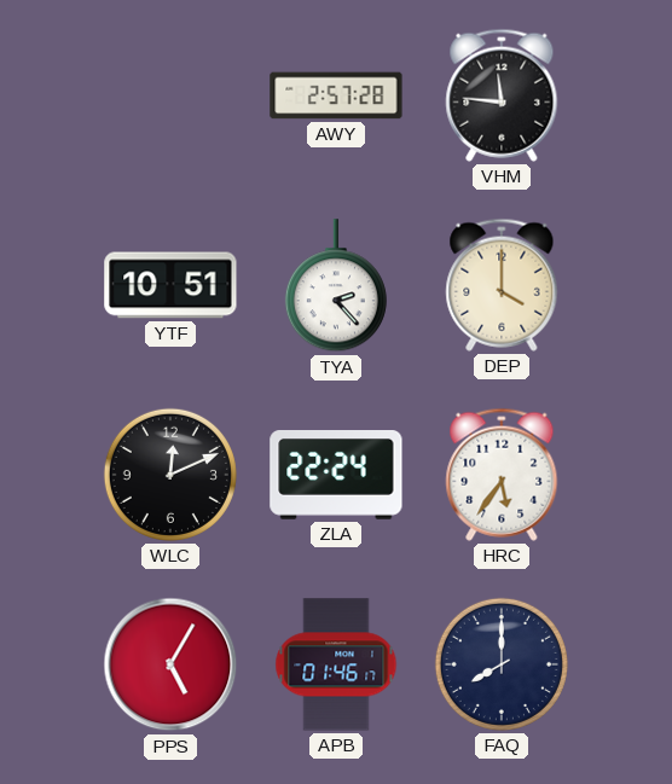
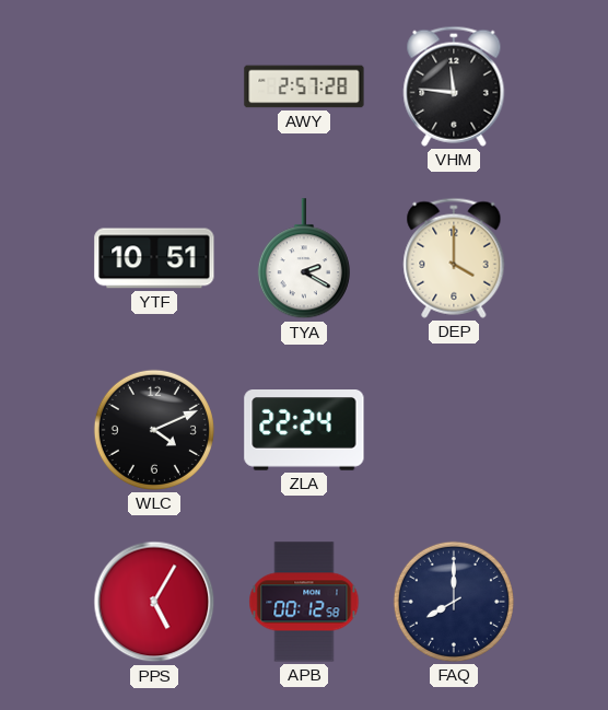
TYA: 2:23 -> 2:20 (304, 259)
WLC: 12:11 -> 4:11 (154, 430)
HRC: 5:36 -> none (502, 475)
APB: 01:46 -> 00:12 (304, 602)
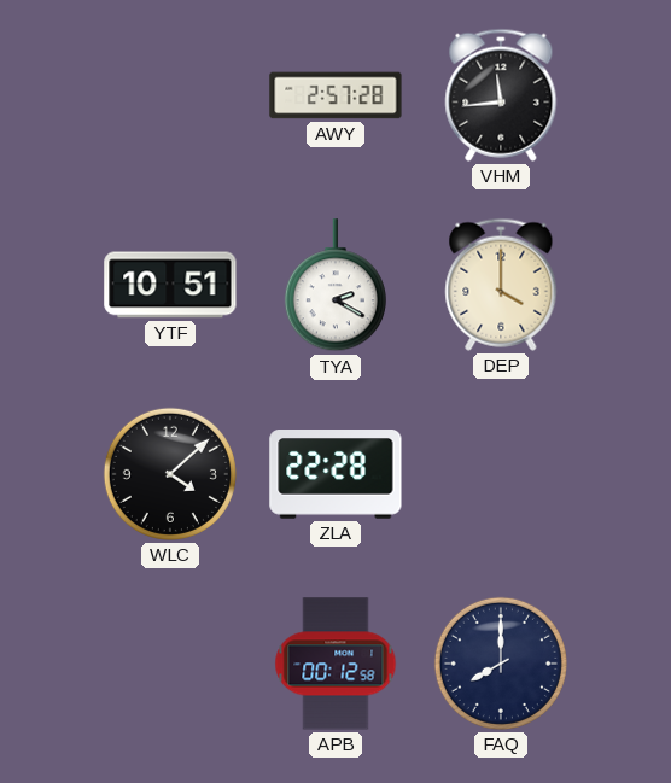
VHM: 11:46 -> 11:44 (501, 95)
WLC: 4:11 -> 4:08 (170, 474)
ZLA: 22:24 -> 22:28 (335, 475)
PPS: 5:05 -> none (154, 602)
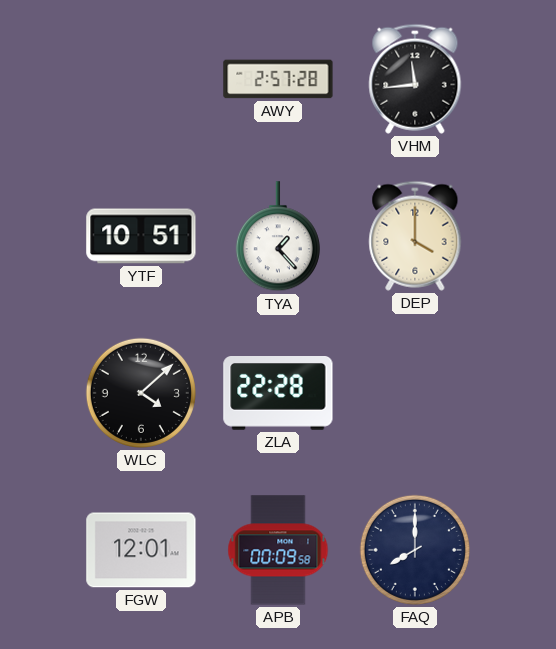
TYA: 2:20 -> 1:23 (278, 237)
FGW: none -> 12:01 (141, 550)
APB: 00:12 -> 00:09 (278, 550)
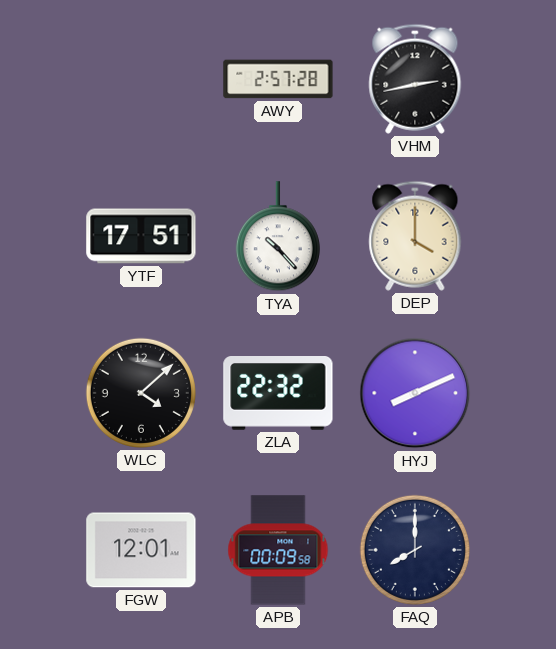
VHM: 11:44 -> 2:43 (415, 79)
YTF: 10:51 -> 17:51 (141, 236)
TYA: 1:23 -> 10:23 (278, 237)
ZLA: 22:28 -> 22:32 (278, 394)
HYJ: none -> 8:11 (415, 393)
